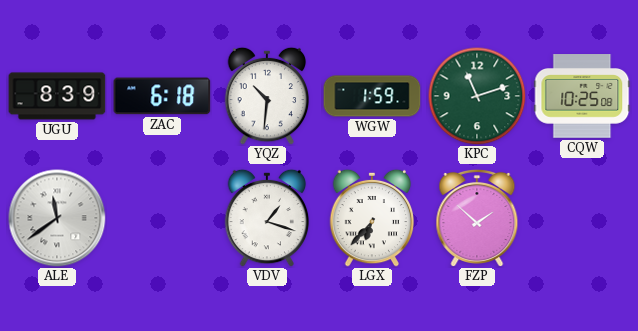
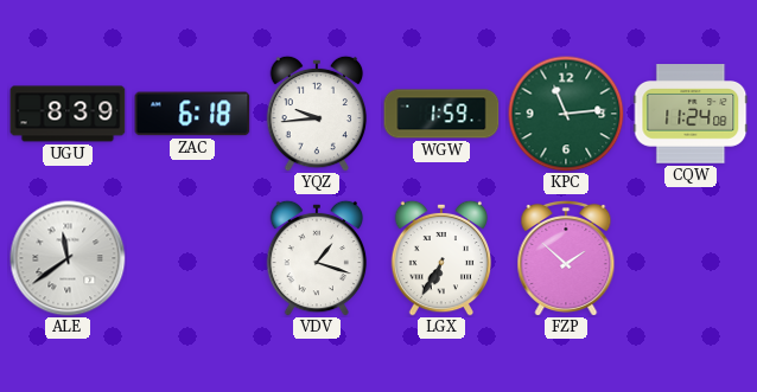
YQZ: 10:31 -> 9:44 (317, 114)
KPC: 11:12 -> 11:14 (566, 114)
CQW: 10:25 -> 11:24 (691, 114)
LGX: 6:37 -> 6:35 (441, 258)
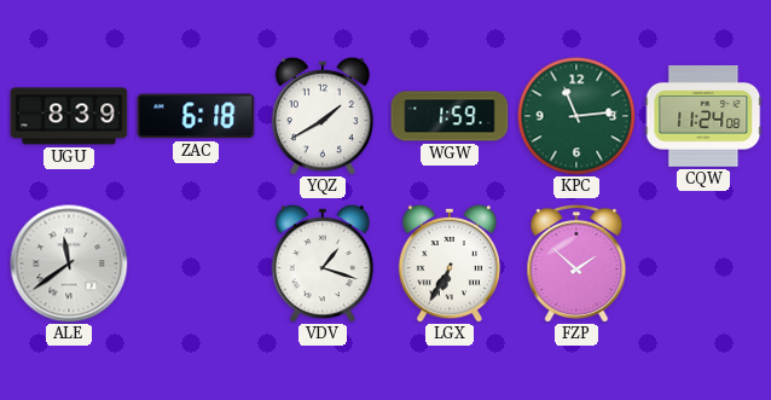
YQZ: 9:44 -> 1:40 (323, 116)
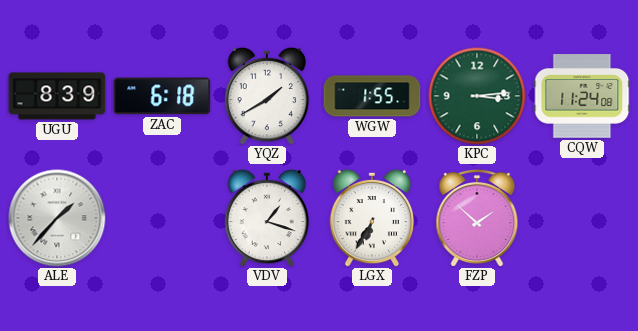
WGW: 1:59 -> 1:55 (372, 96)
KPC: 11:14 -> 3:14 (477, 96)
ALE: 11:39 -> 1:37 (57, 218)
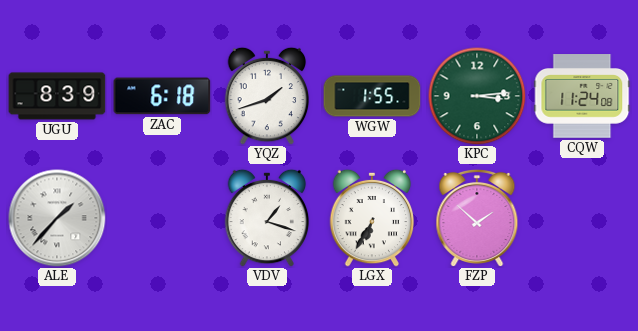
YQZ: 1:40 -> 1:42 (267, 96)
